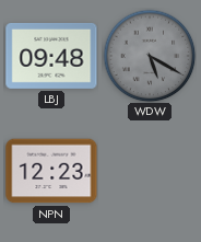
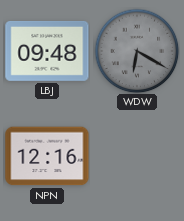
WDW: 5:20 -> 6:20 (137, 51)
NPN: 12:23 -> 12:16 (47, 156)
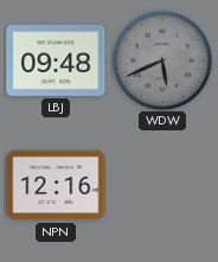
WDW: 6:20 -> 5:41 (162, 60)
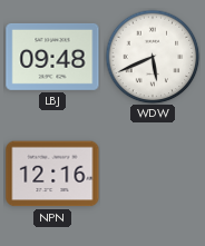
WDW dial: grey -> white (153, 57)
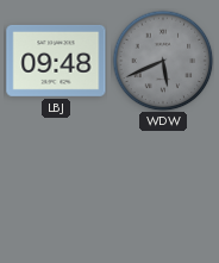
WDW dial: white -> grey (163, 61)
NPN: 12:16 -> none (52, 174)
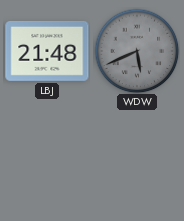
LBJ: 09:48 -> 21:48 (47, 51)
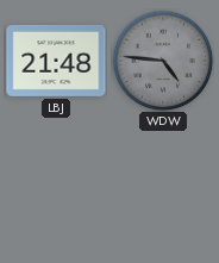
WDW: 5:41 -> 4:46 (163, 61)
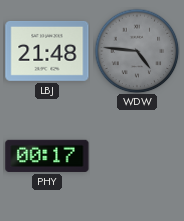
PHY: none -> 00:17 (47, 156)
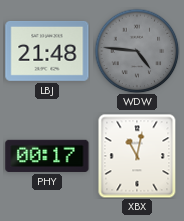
XBX: none -> 11:02 (137, 156)
